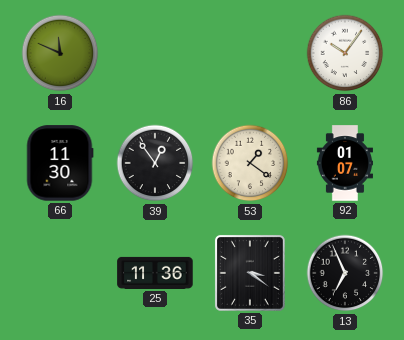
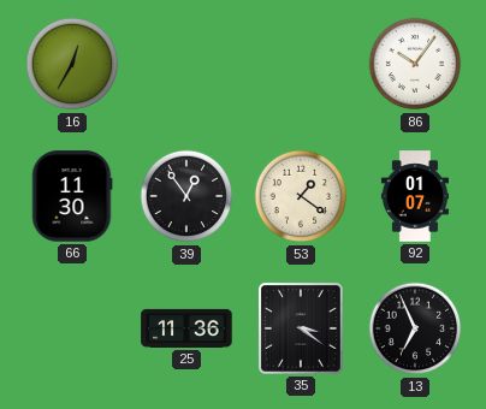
16: 11:49 -> 12:35 (72, 64)
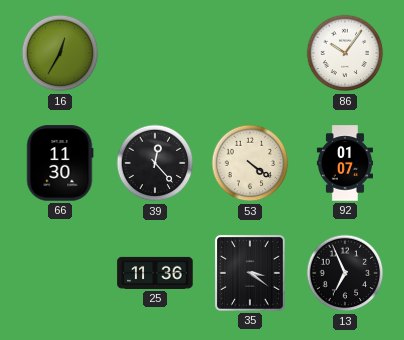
39: 12:54 -> 12:23 (155, 163)
53: 1:21 -> 4:21 (250, 163)
